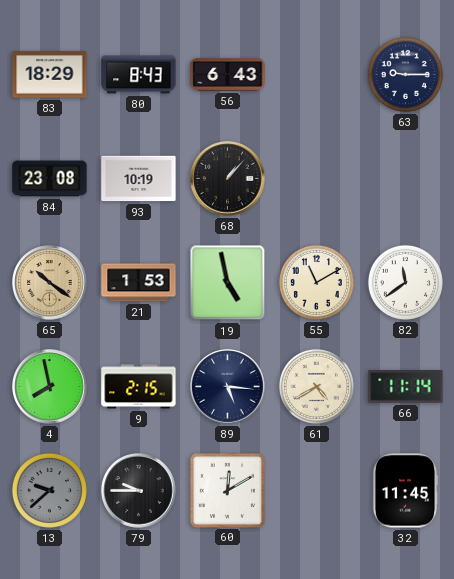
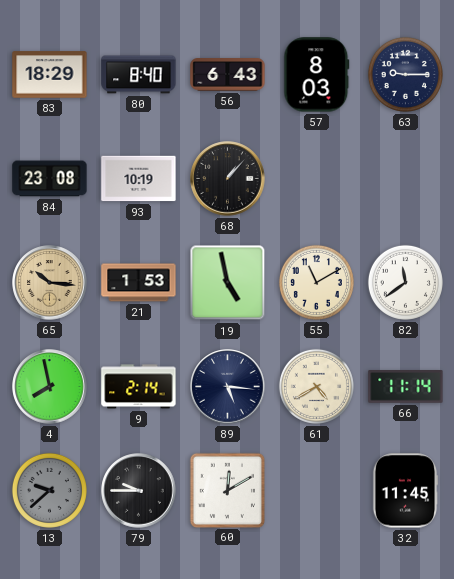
80: 8:43 -> 8:40 (139, 75)
57: none -> 8:03 (317, 75)
65: 10:21 -> 10:16 (50, 283)
9: 2:15 -> 2:14 (139, 387)
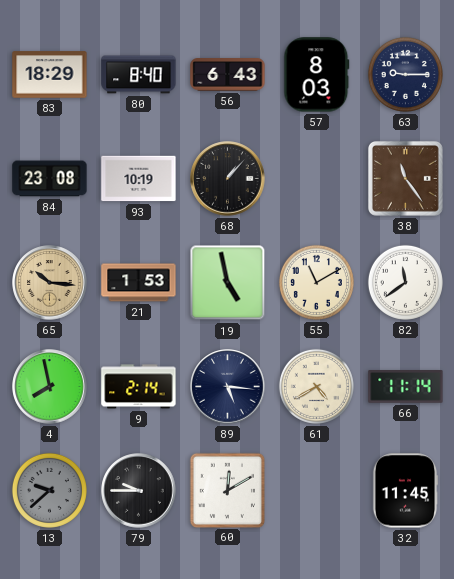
38: none -> 11:24 (405, 178)
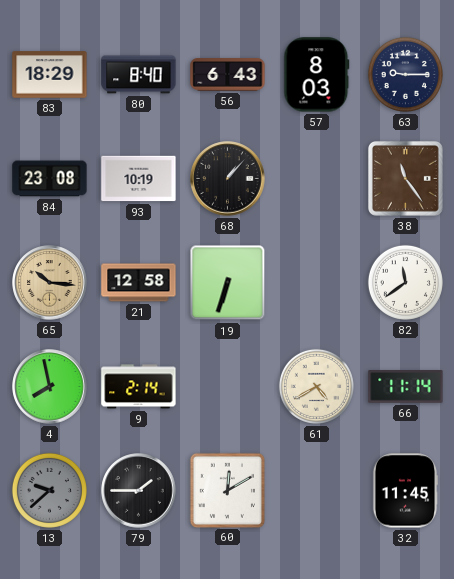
21: 1:53 -> 12:58 (139, 283)
19: 4:58 -> 6:33 (228, 283)
55: 11:10 -> none (316, 282)
89: 5:16 -> none (228, 387)
79: 9:45 -> 1:45 (139, 491)
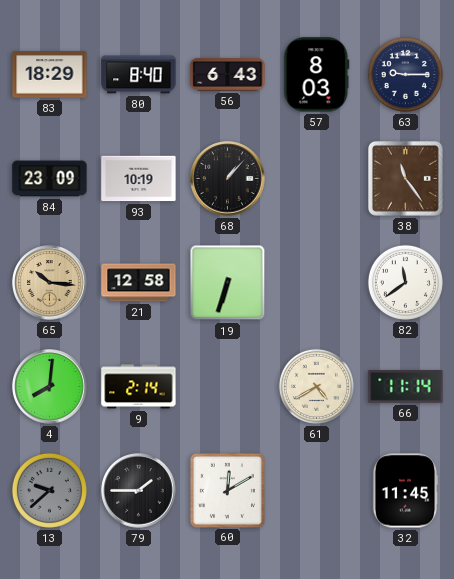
84: 23:08 -> 23:09 (50, 179)
4: 7:58 -> 8:01 (50, 387)
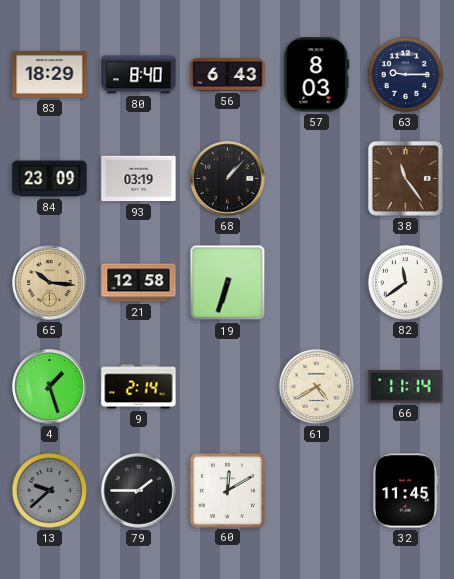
93: 10:19 -> 03:19 (139, 179)
4: 8:01 -> 1:27 (50, 387)
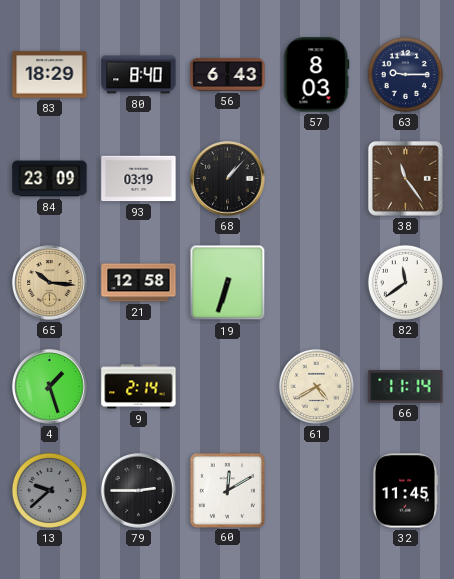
79: 1:45 -> 2:45 (139, 491)
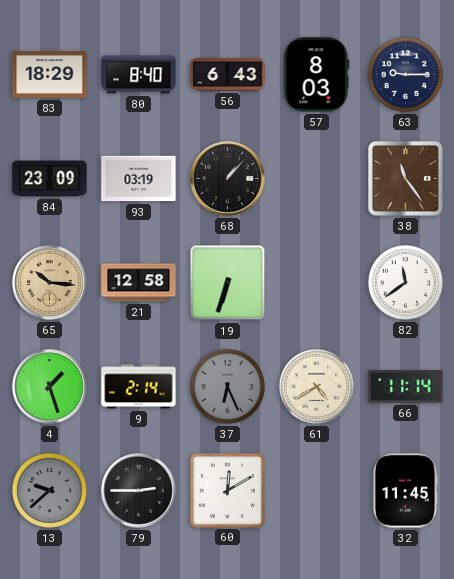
37: none -> 6:26 (227, 386)
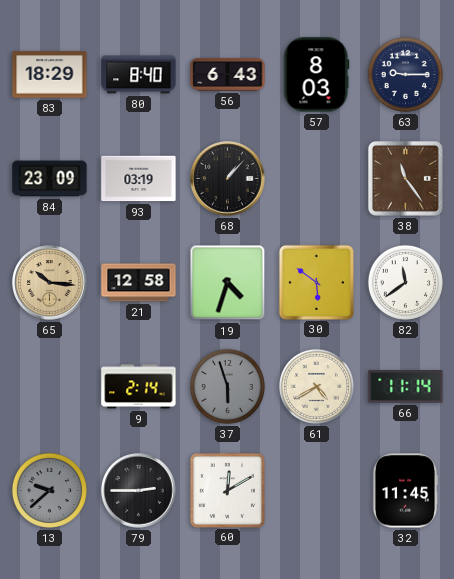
19: 6:33 -> 4:33 (228, 283)
30: none -> 5:51 (316, 282)
4: 1:27 -> none (50, 387)
37: 6:26 -> 5:57 (227, 386)
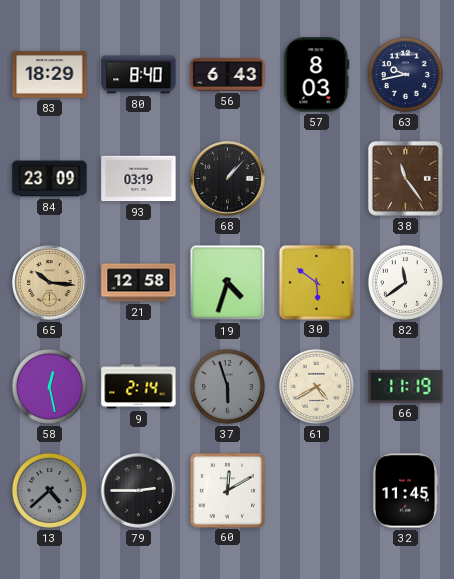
63: 9:15 -> 9:43 (405, 74)
58: none -> 12:28 (49, 386)
66: 11:14 -> 11:19 (406, 387)
13: 9:38 -> 4:38 (49, 490)
